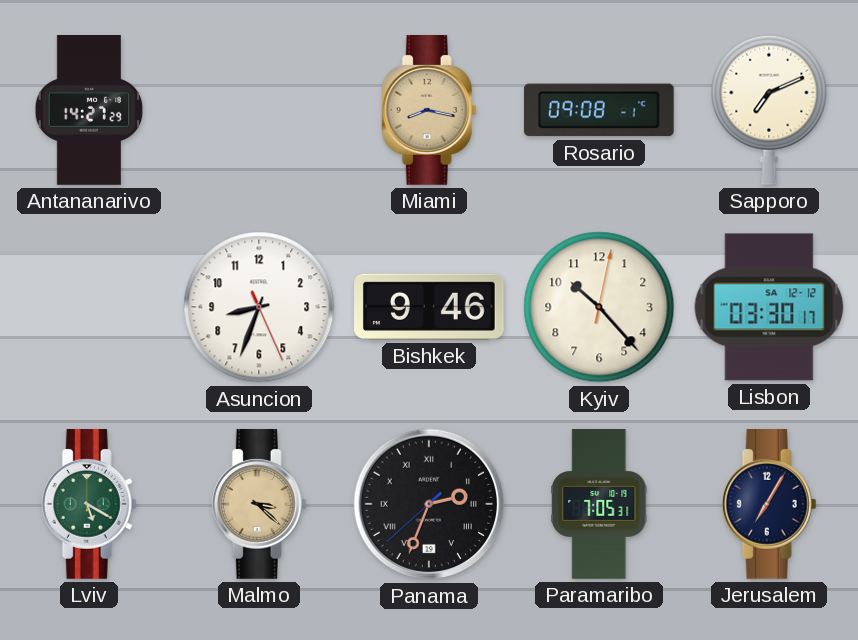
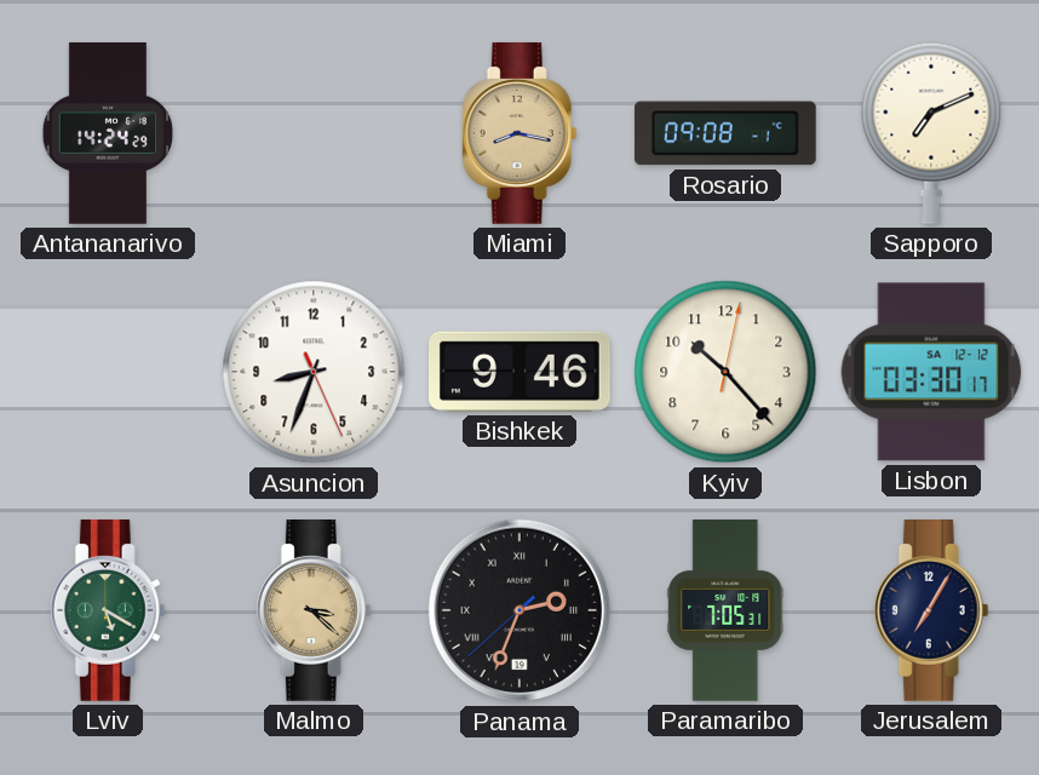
Antananarivo: 14:27 -> 14:24 (108, 133)
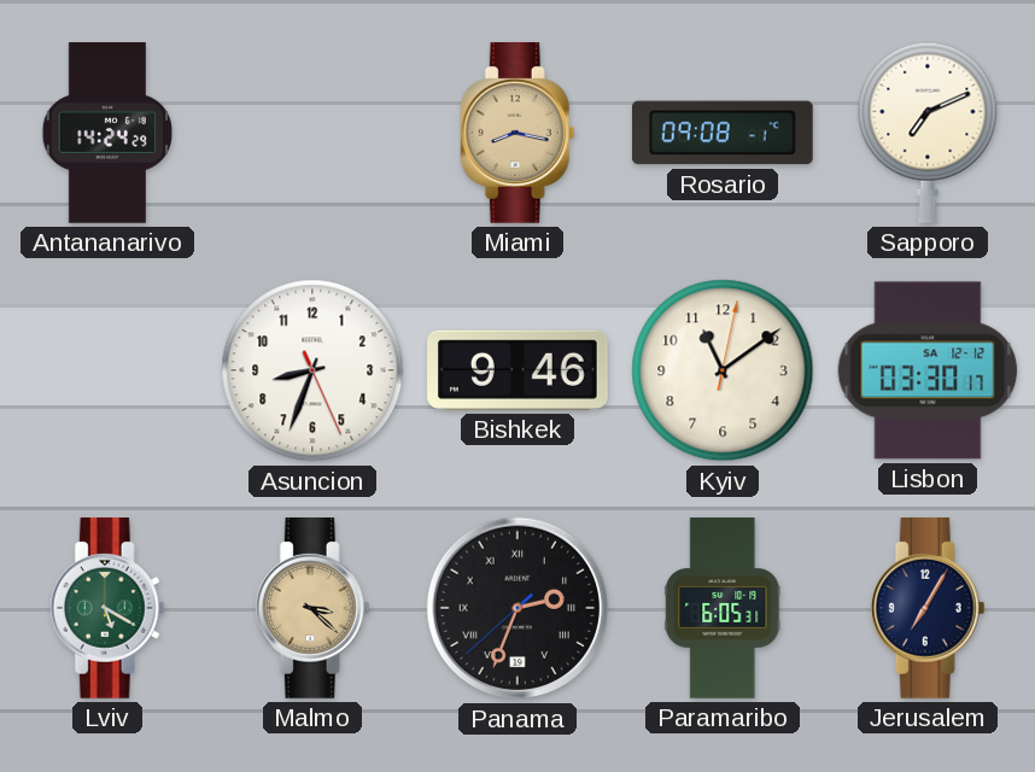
Kyiv: 10:23 -> 11:09 (723, 370)
Paramaribo: 7:05 -> 6:05 (723, 608)
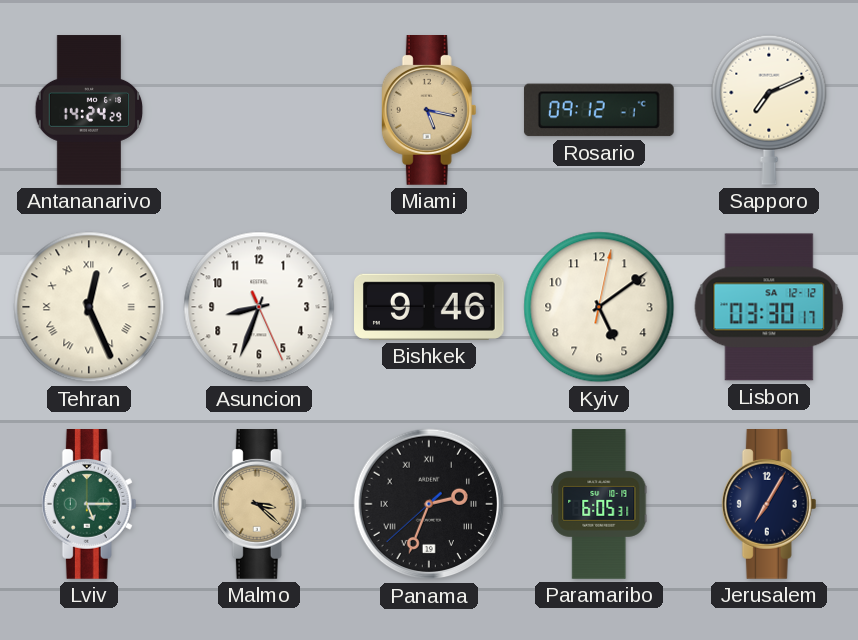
Miami: 8:17 -> 5:17 (429, 111)
Rosario: 09:08 -> 09:12 (599, 110)
Tehran: none -> 12:26 (89, 307)
Kyiv: 11:09 -> 5:09 (599, 307)
Lviv: 5:20 -> 5:15 (89, 505)
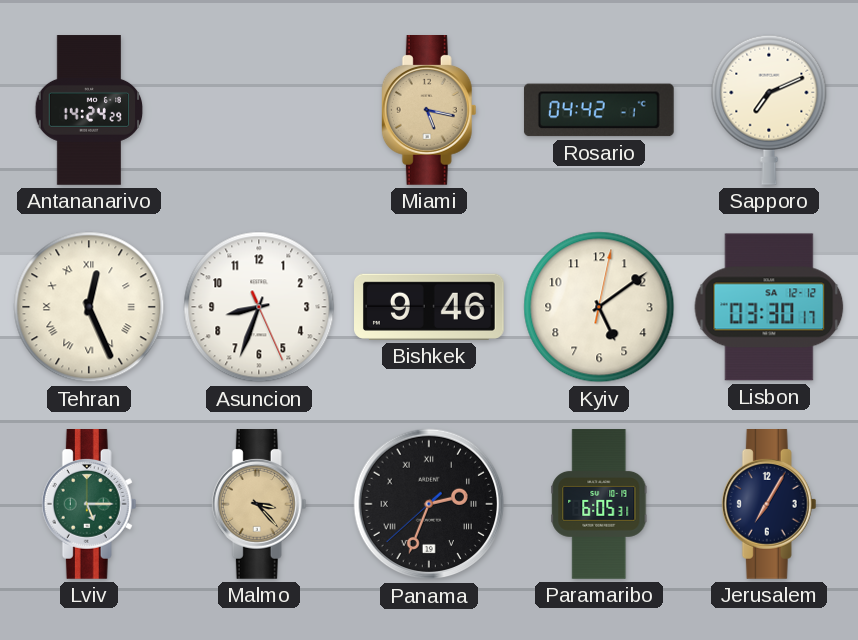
Rosario: 09:12 -> 04:42 (599, 110)
Malmo: 3:22 -> 3:23 (259, 505)
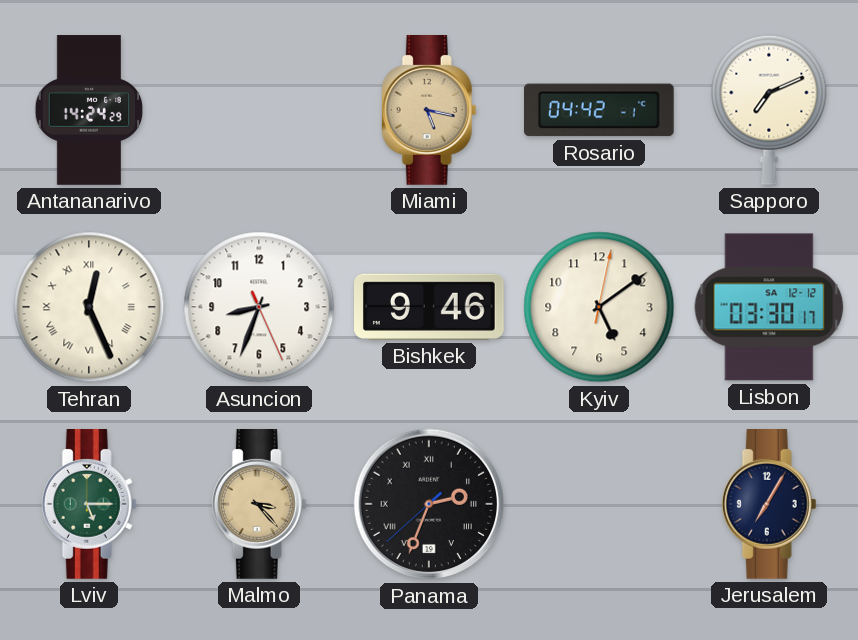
Paramaribo: 6:05 -> none (599, 504)
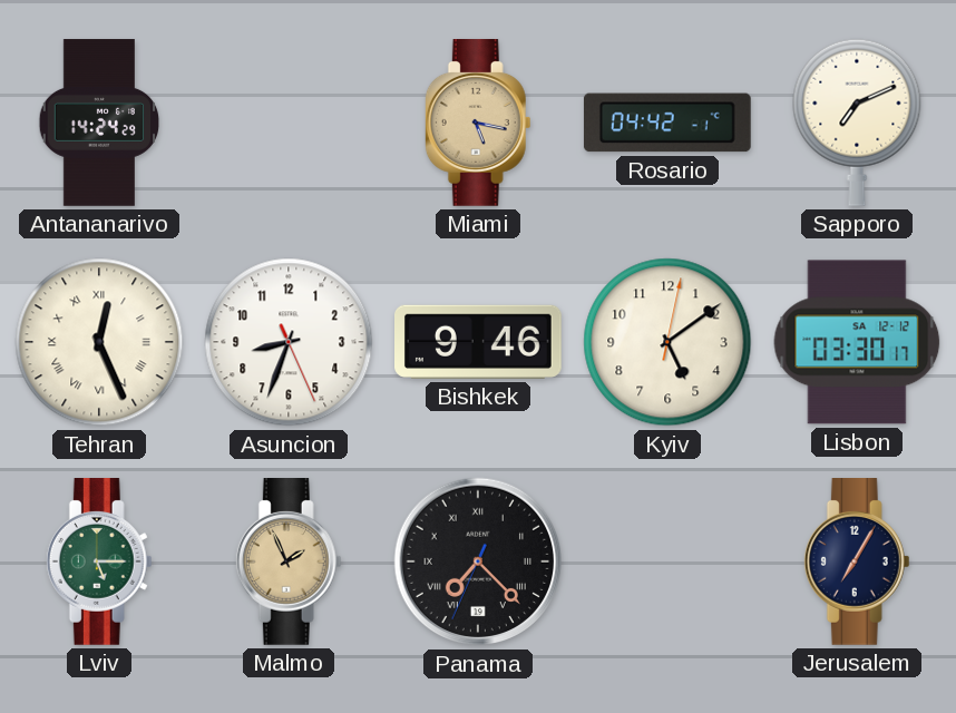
Malmo: 3:23 -> 1:56 (289, 563)
Panama: 2:33 -> 7:22 (478, 561)
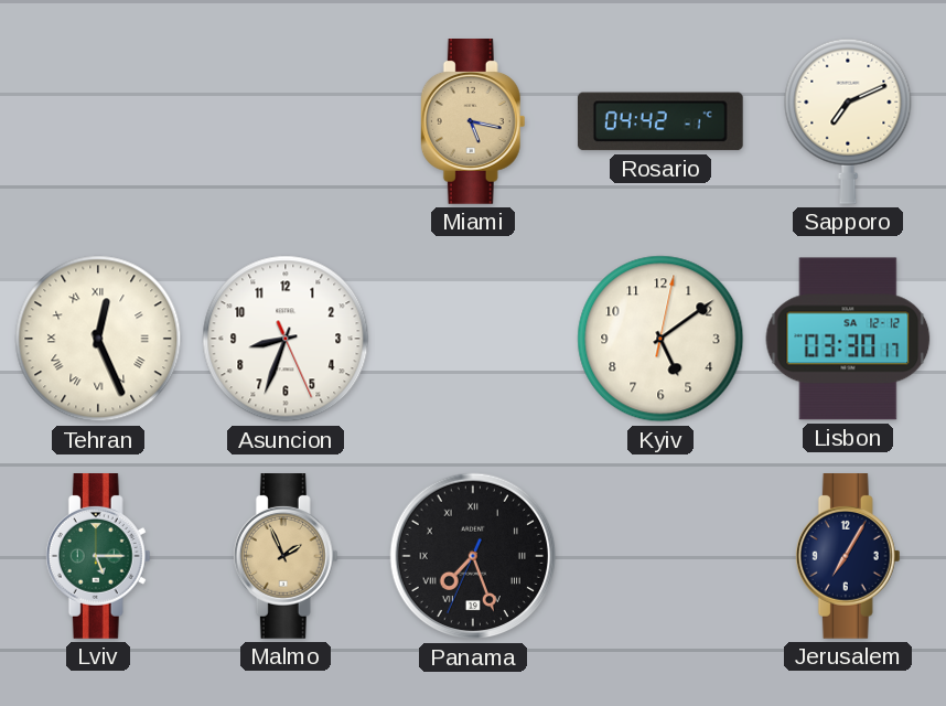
Antananarivo: 14:24 -> none (99, 123)
Bishkek: 9:46 -> none (479, 342)
Panama: 7:22 -> 7:26 (473, 556)
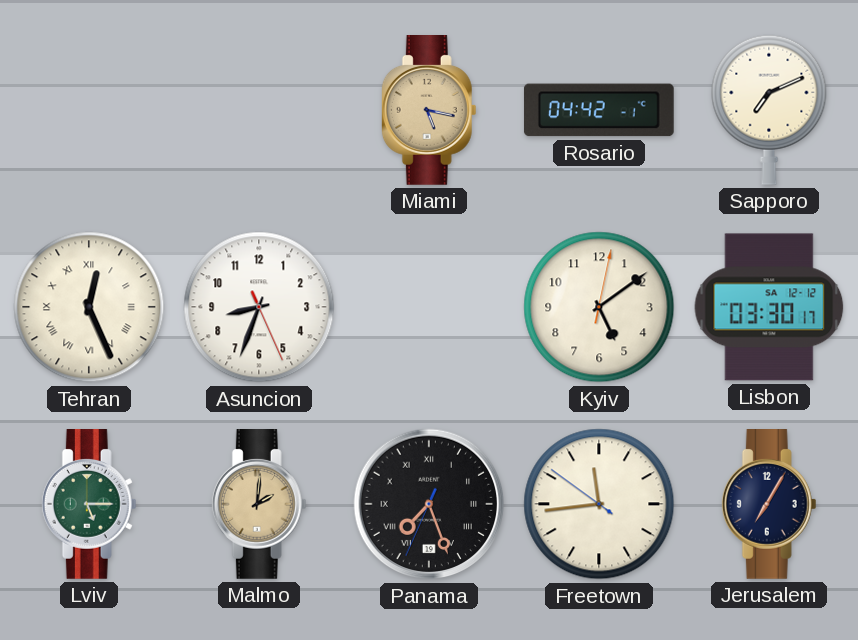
Malmo: 1:56 -> 2:01 (259, 505)
Freetown: none -> 11:43 (599, 504)
